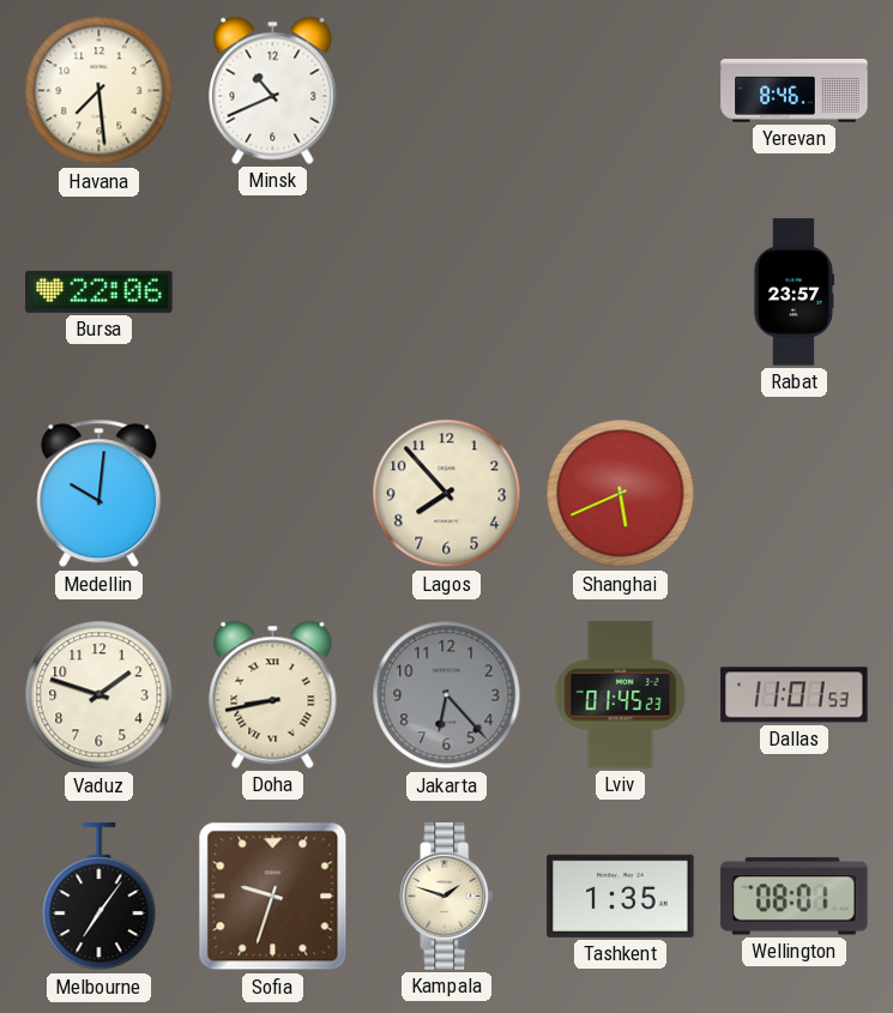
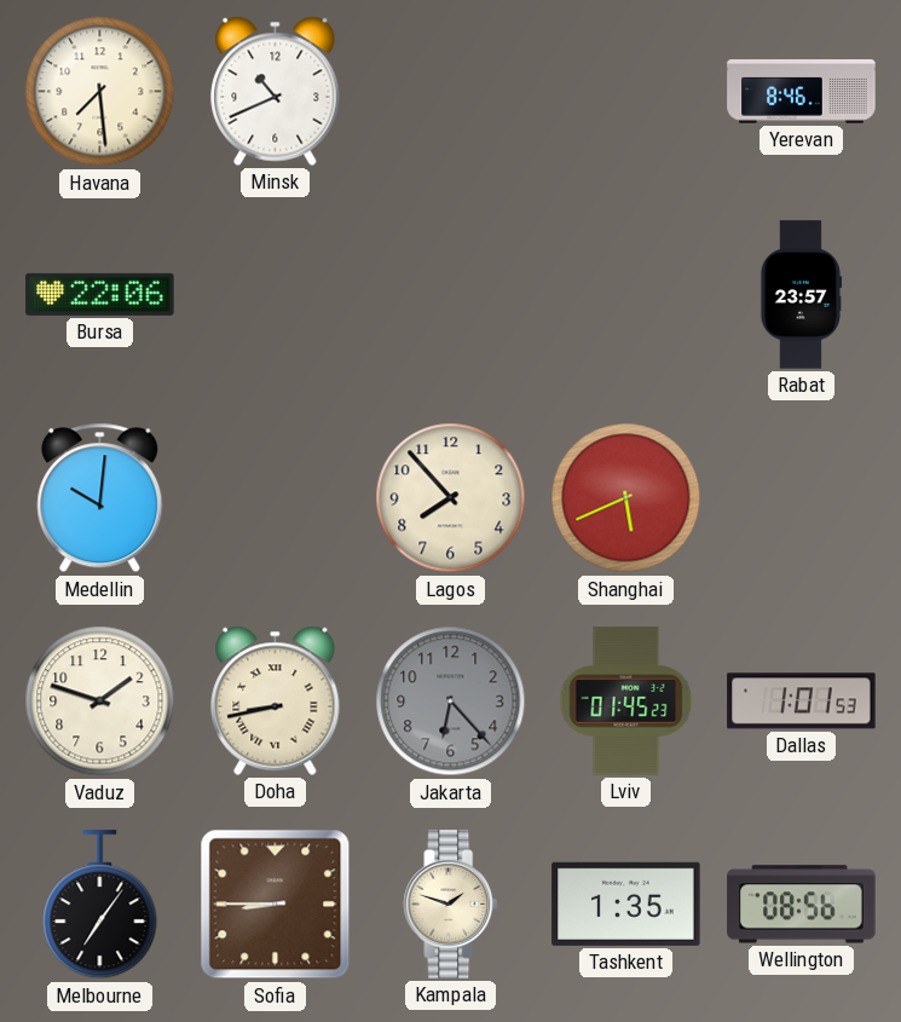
Dallas: 11:01 -> 1:01 (802, 701)
Sofia: 9:33 -> 8:45 (276, 905)
Wellington: 08:01 -> 08:56 (802, 905)
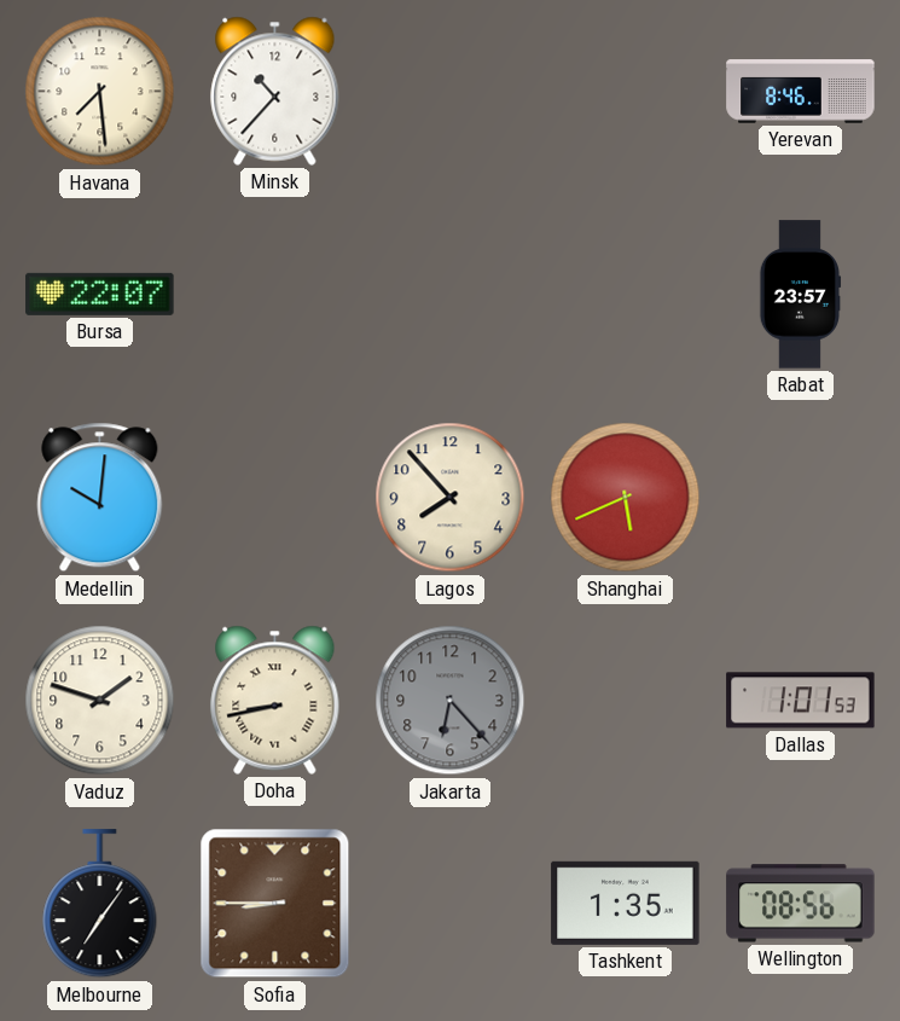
Minsk: 10:41 -> 10:37 (275, 91)
Bursa: 22:06 -> 22:07 (100, 294)
Lviv: 01:45 -> none (626, 701)
Kampala: 1:48 -> none (451, 905)
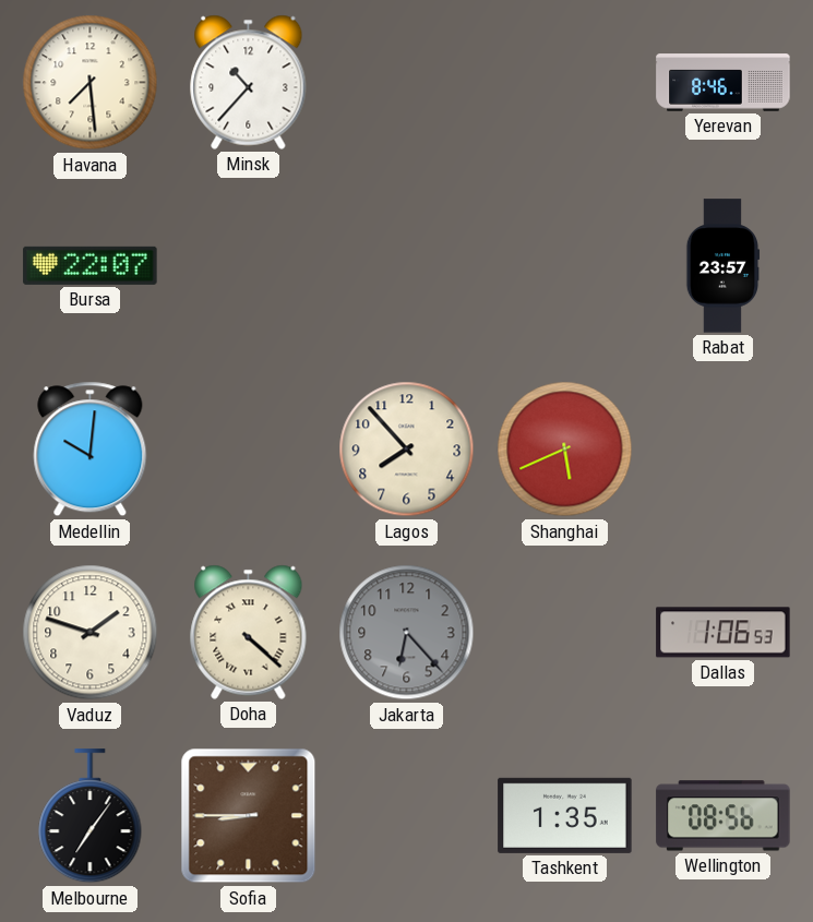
Doha: 8:43 -> 4:22 (249, 632)
Dallas: 1:01 -> 1:06 (724, 633)
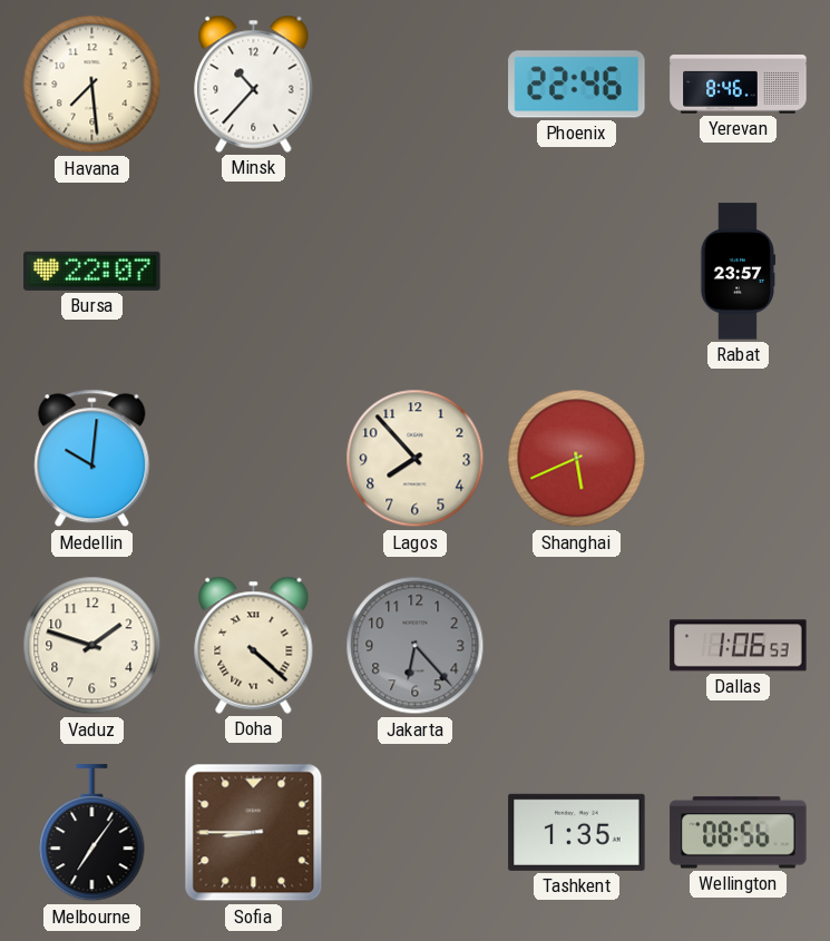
Phoenix: none -> 22:46 (577, 85)
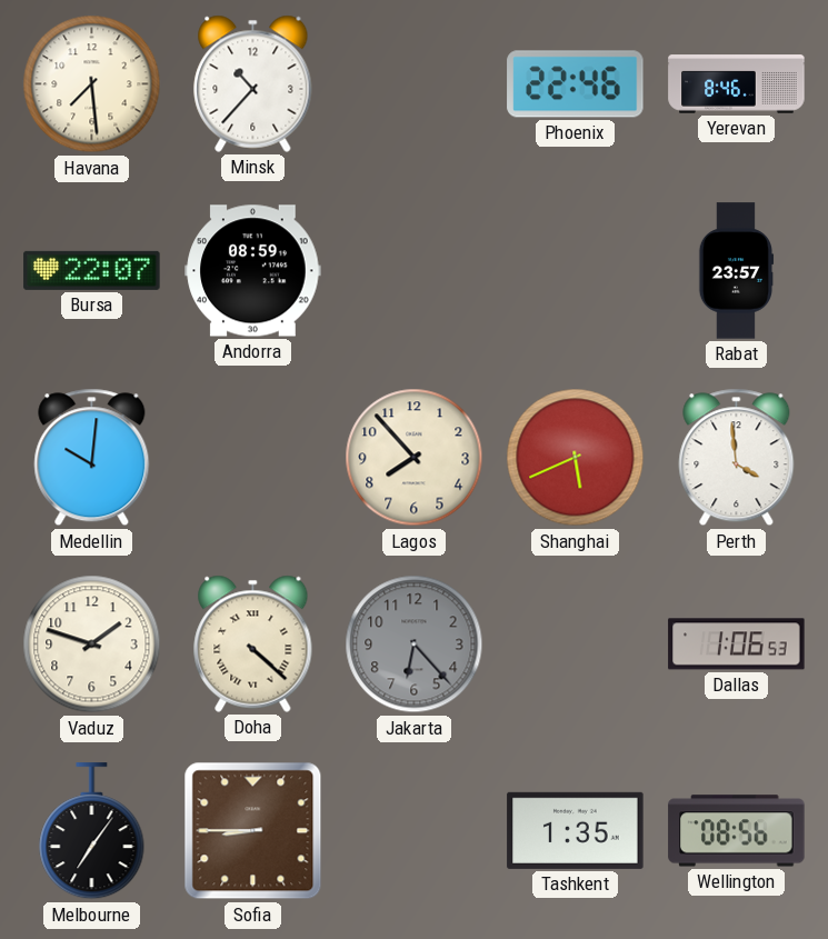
Andorra: none -> 08:59 (253, 271)
Perth: none -> 3:59 (737, 458)
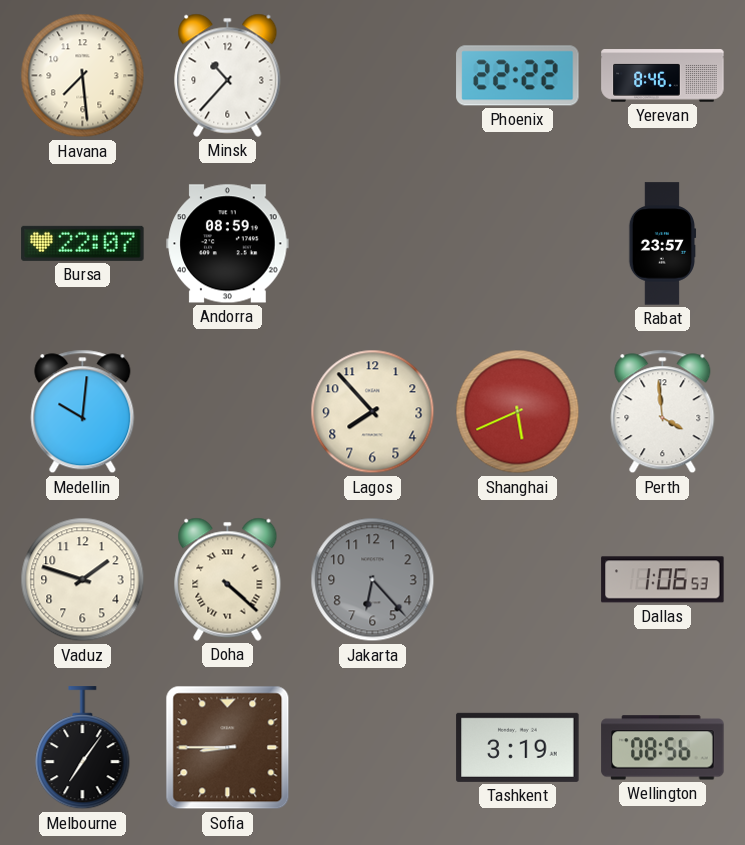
Phoenix: 22:46 -> 22:22 (518, 76)
Tashkent: 1:35 -> 3:19 (518, 747)
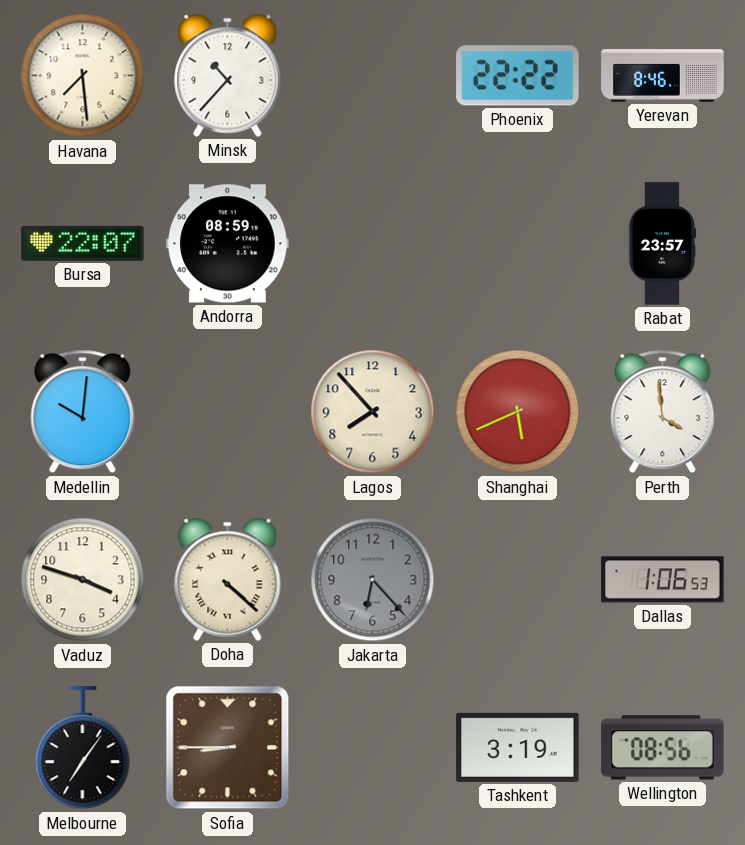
Vaduz: 1:48 -> 3:48 (83, 580)
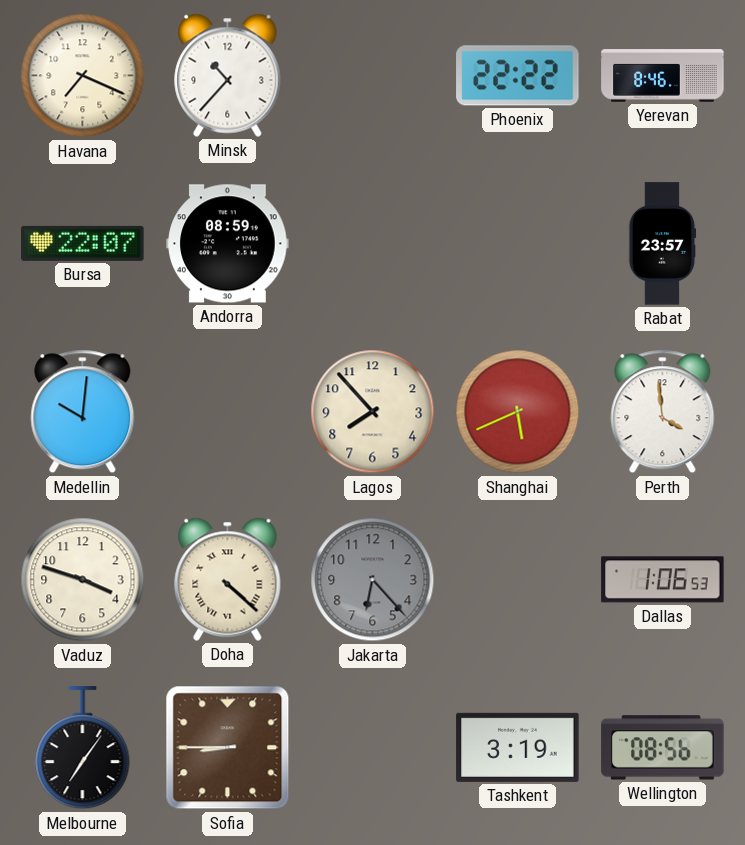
Havana: 7:29 -> 7:19 (83, 76)
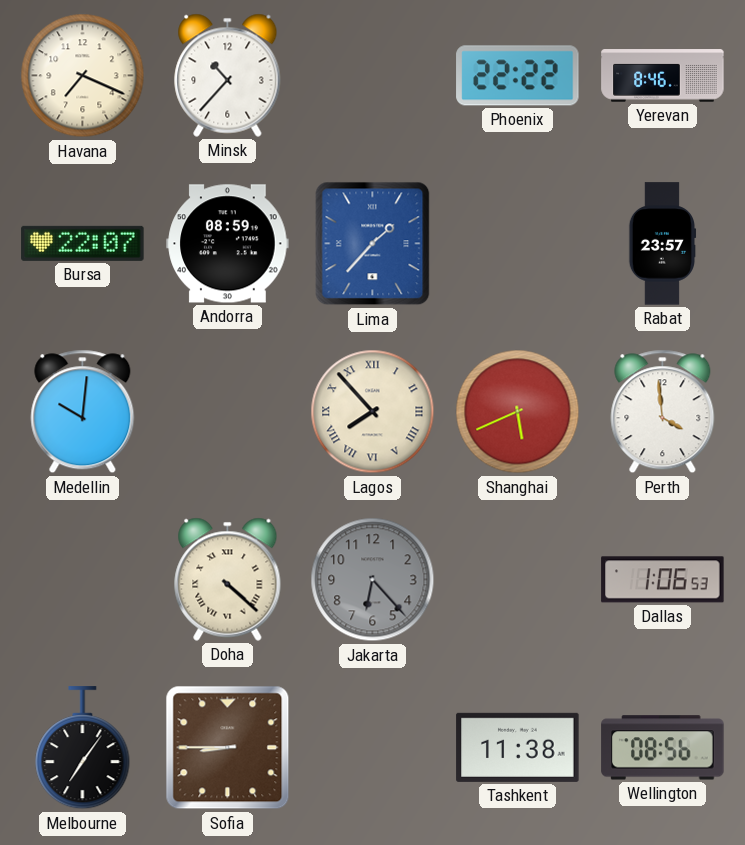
Lima: none -> 1:37 (373, 244)
Lagos numerals: Arabic -> Roman (373, 412)
Vaduz: 3:48 -> none (83, 580)
Tashkent: 3:19 -> 11:38 (518, 747)
